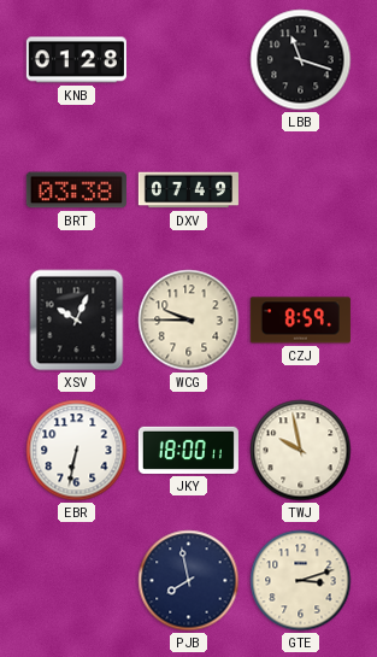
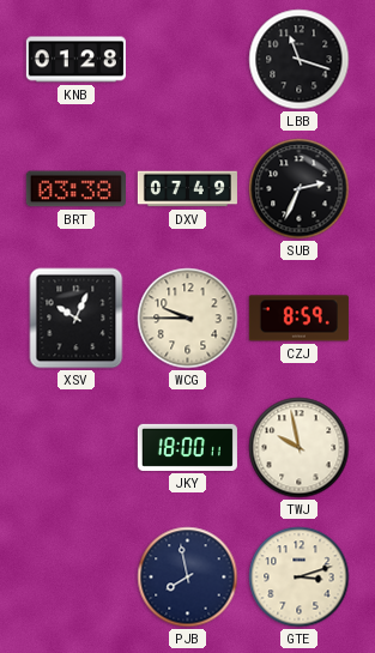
SUB: none -> 2:34 (300, 189)
EBR: 6:32 -> none (77, 451)
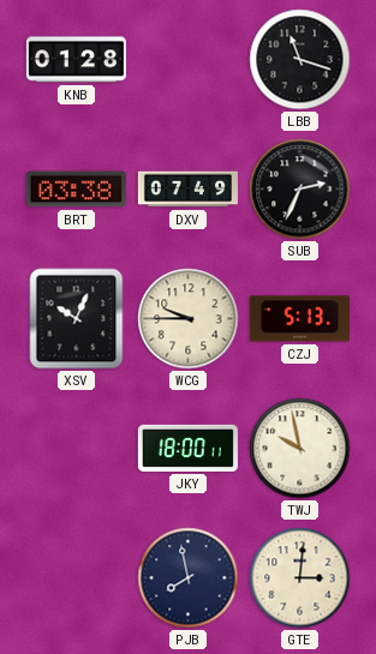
CZJ: 8:59 -> 5:13 (299, 319)
GTE: 3:12 -> 3:01 (300, 578)
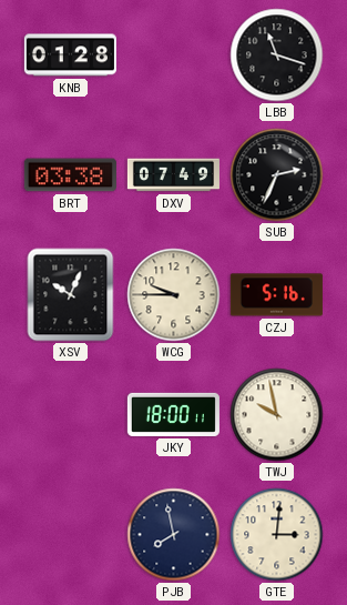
CZJ: 5:13 -> 5:16 (276, 295)
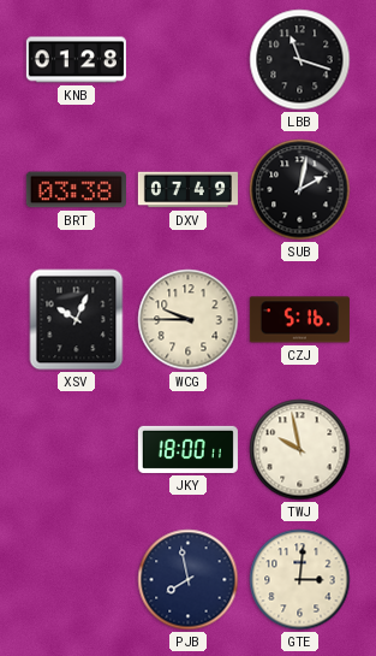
SUB: 2:34 -> 2:02 (300, 190)
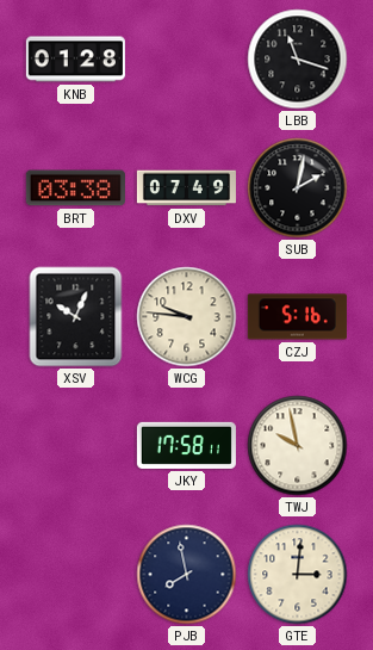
WCG: 9:45 -> 9:46 (187, 317)
JKY: 18:00 -> 17:58 (186, 445)
